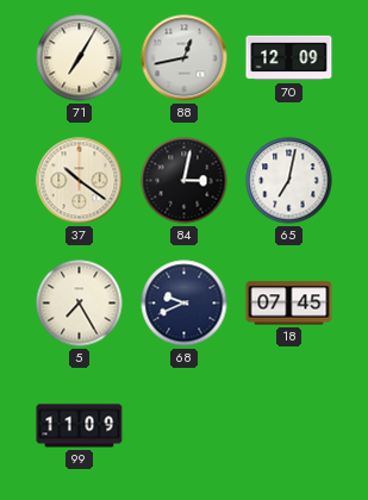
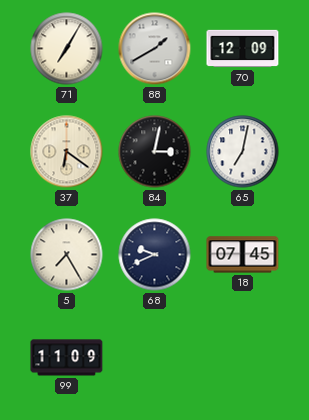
88: 12:43 -> 1:40 (155, 49)
37: 10:21 -> 6:21 (67, 152)
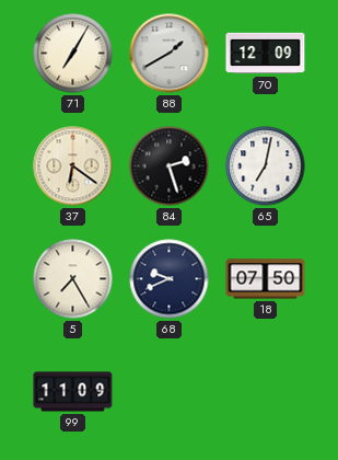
84: 3:02 -> 2:27 (170, 166)
18: 07:45 -> 07:50 (266, 279)
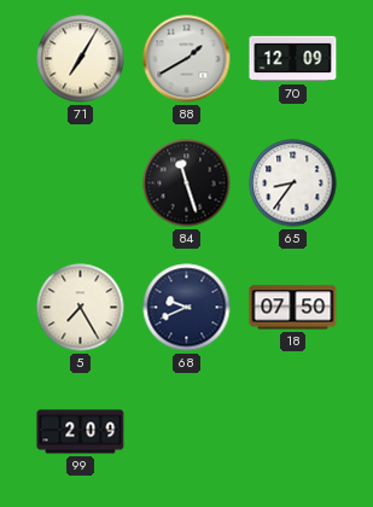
37: 6:21 -> none (73, 166)
84: 2:27 -> 11:27 (187, 183)
65: 7:02 -> 8:36 (293, 183)
99: 11:09 -> 2:09 (81, 432)
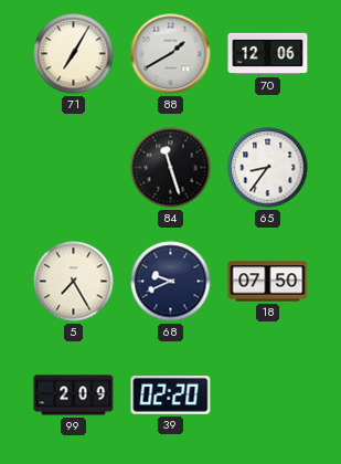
70: 12:09 -> 12:06 (268, 54)
39: none -> 02:20 (171, 396)
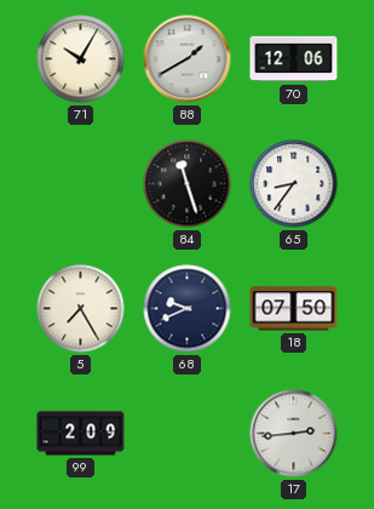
71: 7:05 -> 10:05 (81, 59)
39: 02:20 -> none (171, 396)
17: none -> 2:44 (294, 434)
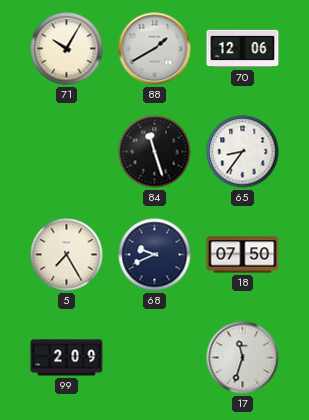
17: 2:44 -> 11:33 (243, 358)
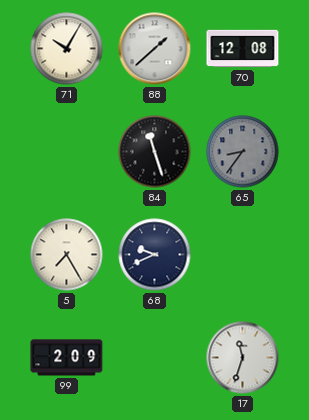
88: 1:40 -> 1:38 (155, 49)
70: 12:06 -> 12:08 (243, 49)
65 dial: white -> grey (243, 152)
18: 07:50 -> none (243, 255)
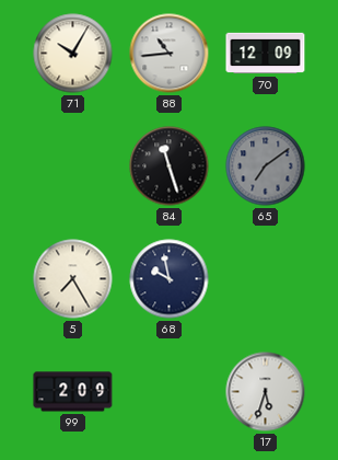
88: 1:38 -> 10:44 (170, 54)
70: 12:08 -> 12:09 (266, 54)
65: 8:36 -> 7:09 (266, 166)
68: 9:41 -> 9:58 (170, 279)
17: 11:33 -> 5:33 (266, 392)
